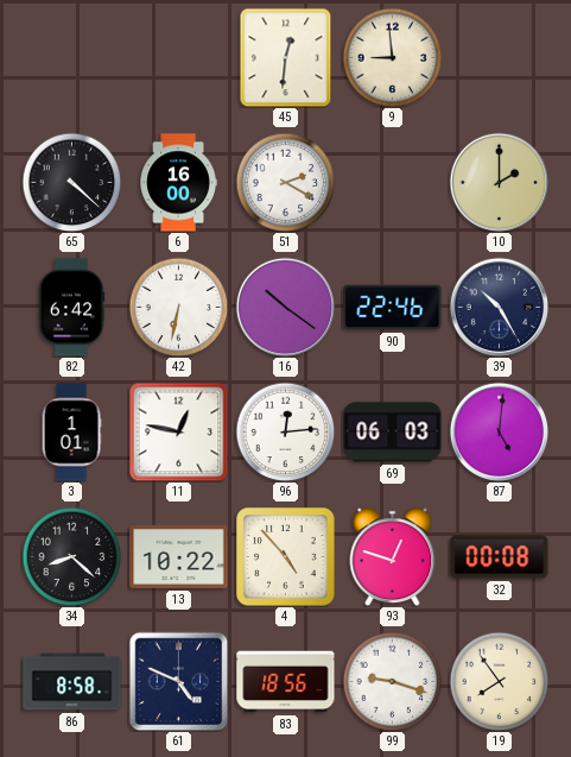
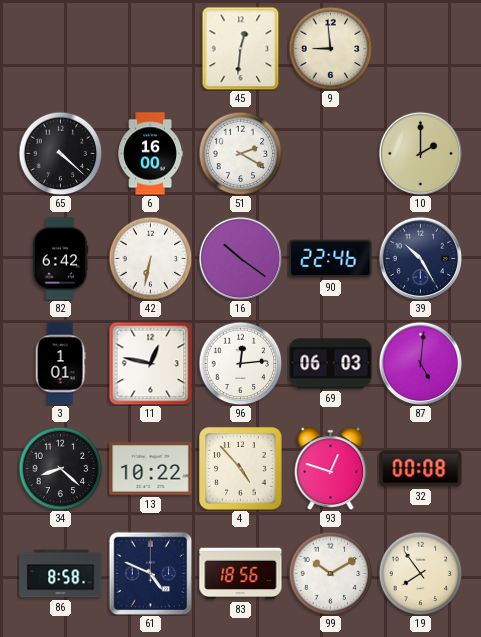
99: 9:18 -> 10:10 (330, 573)
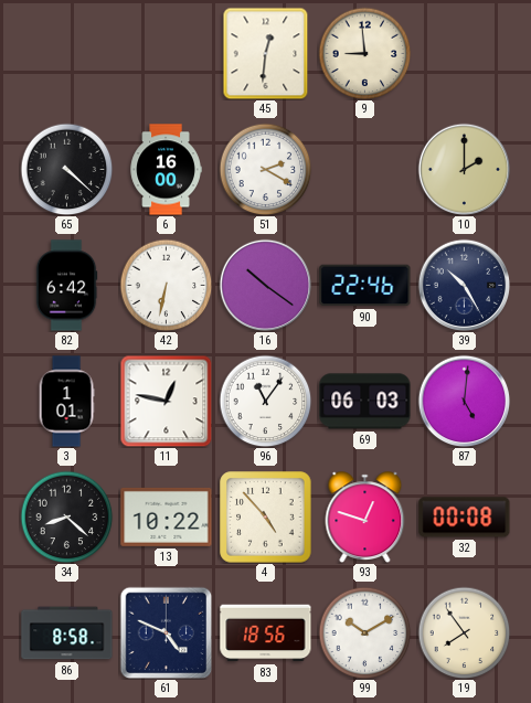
96: 12:14 -> 11:06 (265, 401)
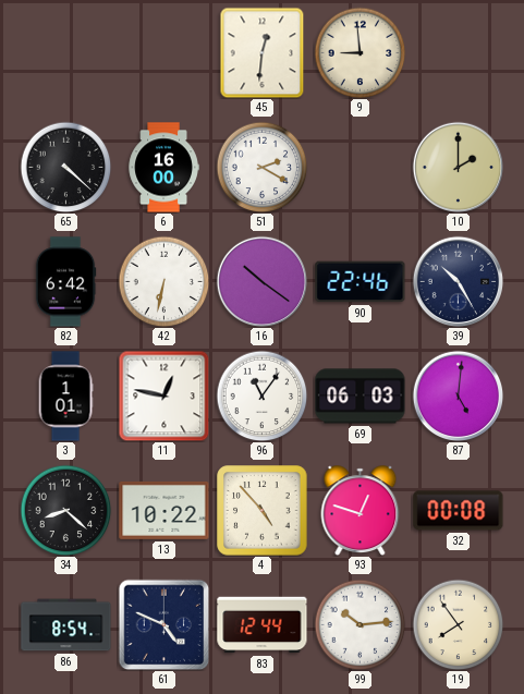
86: 8:58 -> 8:54 (66, 625)
83: 18:56 -> 12:44 (263, 625)
99: 10:10 -> 10:14 (360, 624)
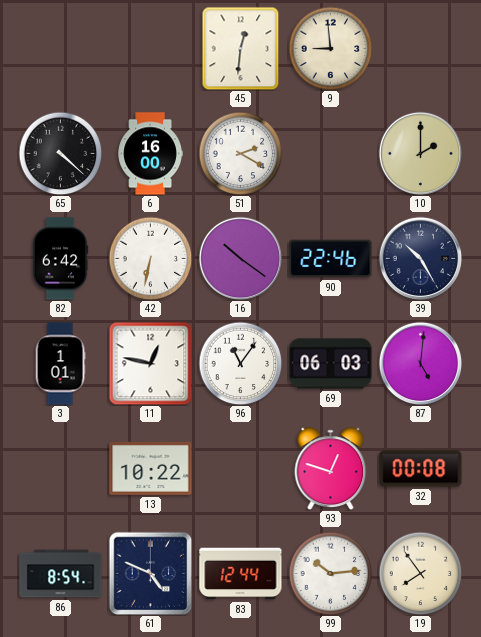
34: 8:22 -> none (65, 510)
4: 4:53 -> none (263, 511)
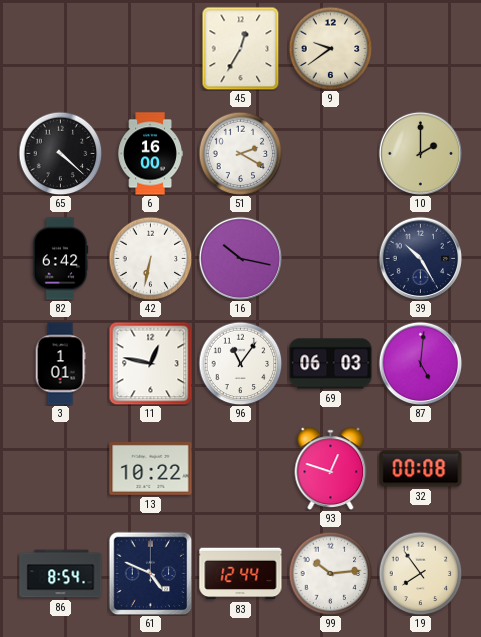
45: 12:31 -> 12:35 (241, 48)
9: 8:59 -> 9:39 (330, 48)
16: 10:21 -> 10:17 (240, 258)
90: 22:46 -> none (331, 259)
